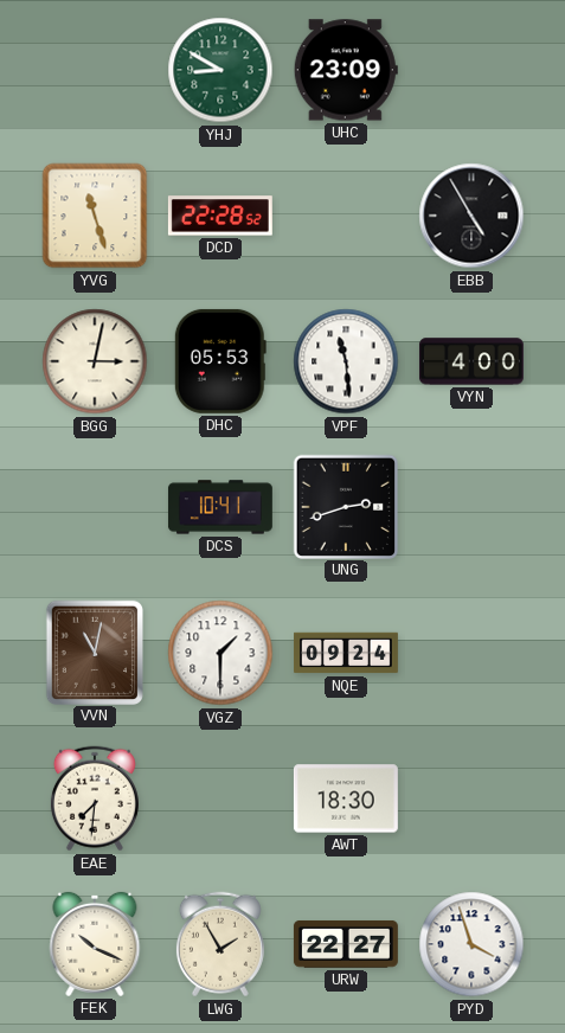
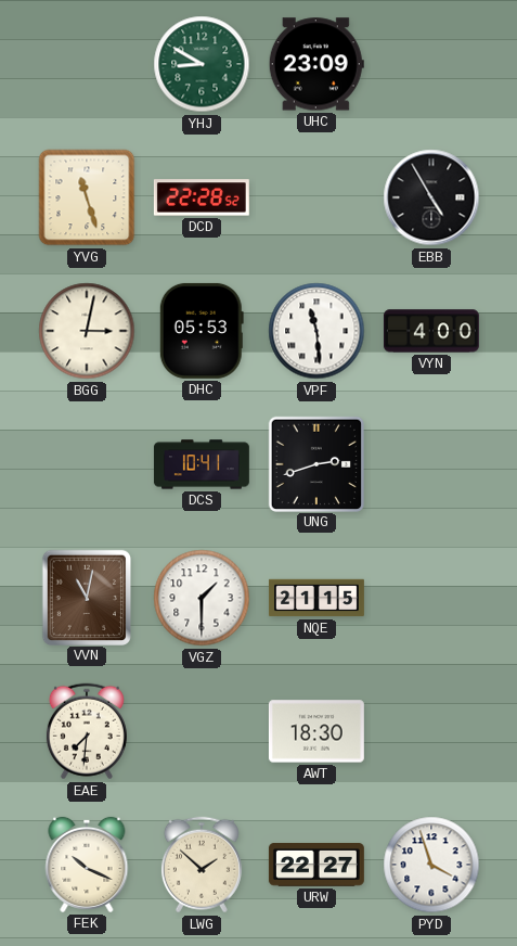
NQE: 09:24 -> 21:15 (318, 598)
LWG: 1:55 -> 1:52 (202, 865)
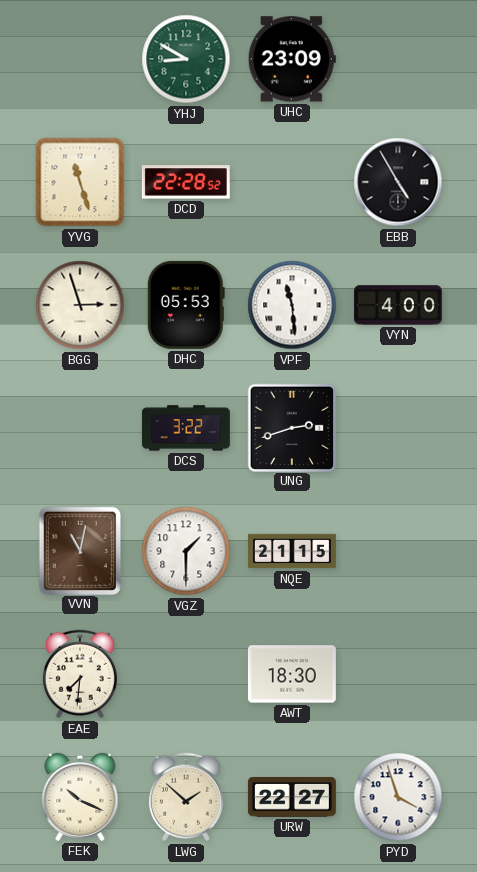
BGG: 3:02 -> 2:57 (80, 305)
DCS: 10:41 -> 3:22 (186, 428)
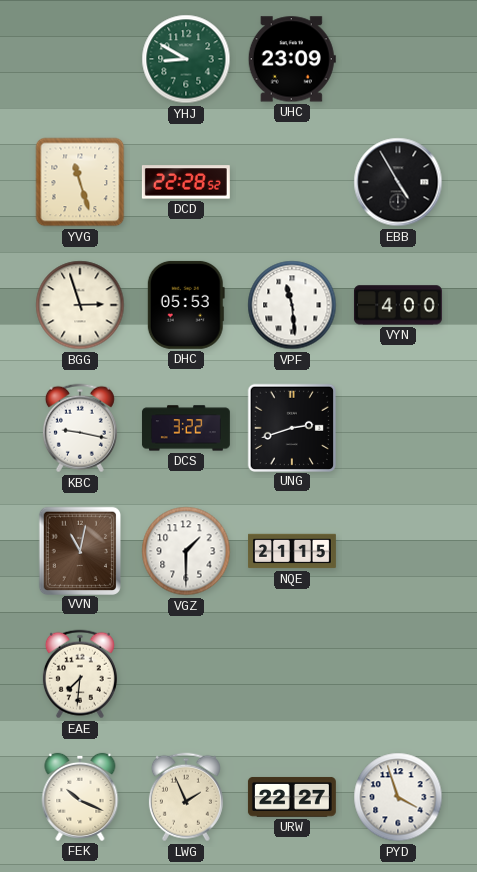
KBC: none -> 9:17 (80, 428)
AWT: 18:30 -> none (292, 674)
LWG: 1:52 -> 1:56 (186, 797)
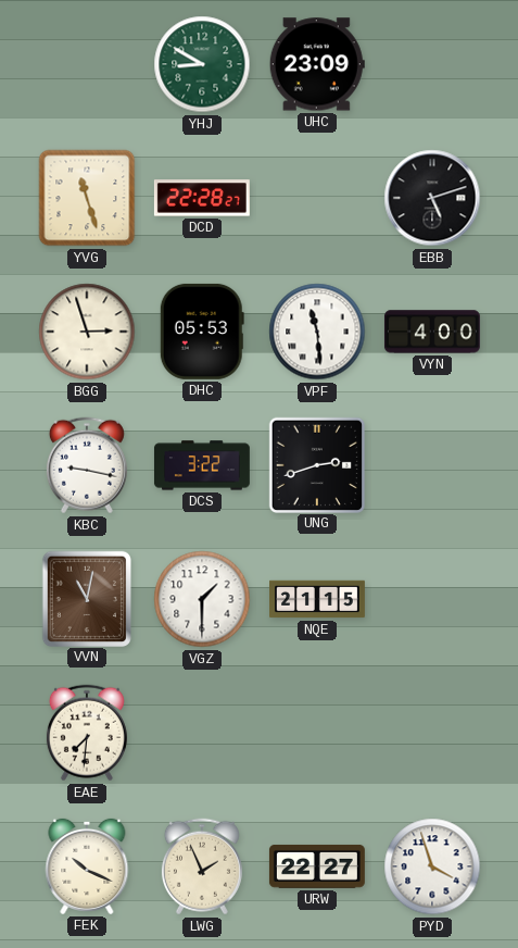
DCD: 22:28:52 -> 22:28:27 (202, 198)
EBB: 4:55 -> 5:12 (432, 198)
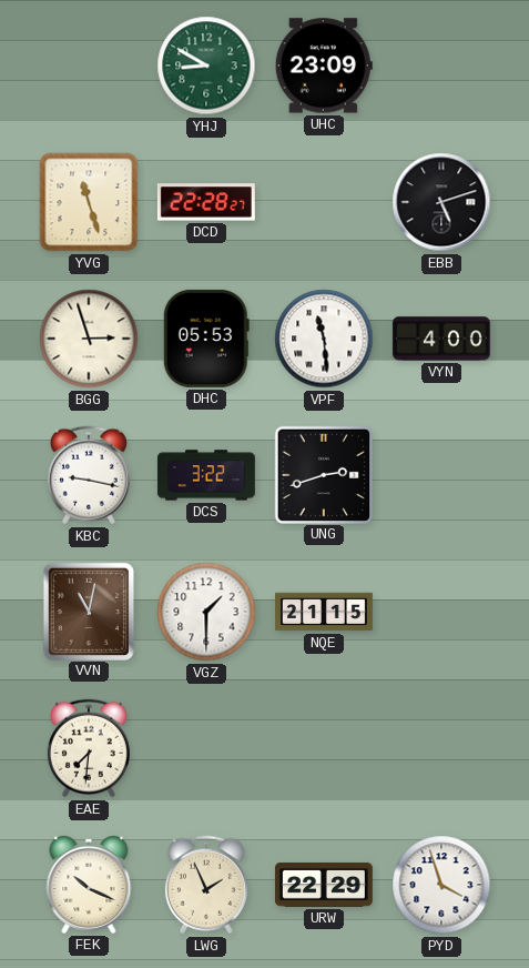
URW: 22:27 -> 22:29 (324, 885)
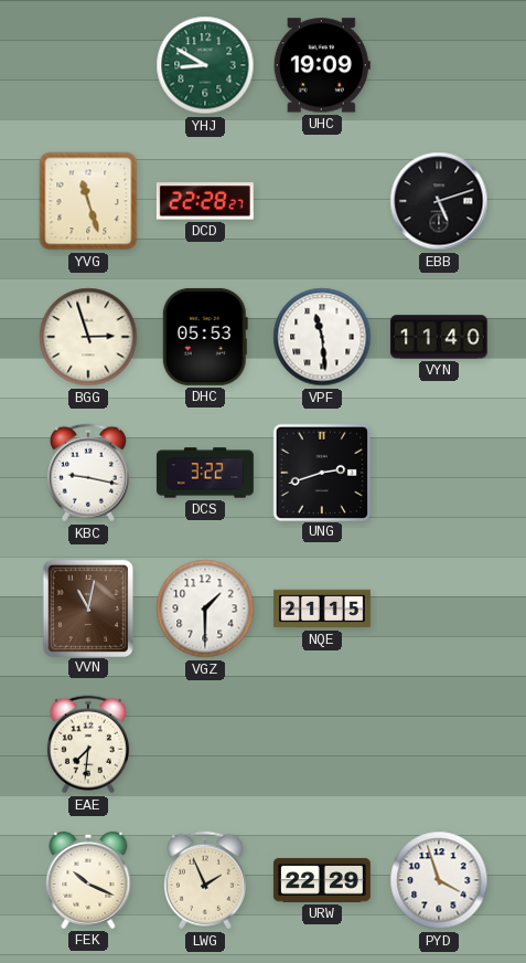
UHC: 23:09 -> 19:09 (322, 65)
VYN: 4:00 -> 11:40 (439, 337)
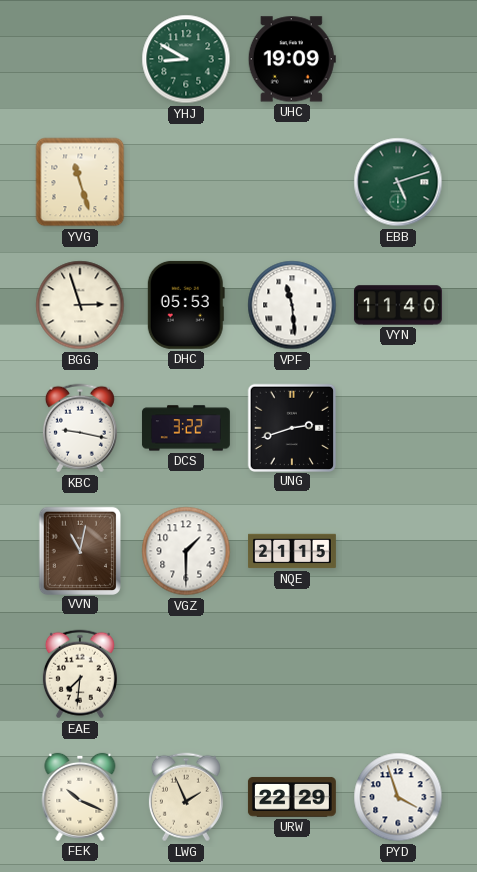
DCD: 22:28 -> none (205, 201)
EBB dial: black -> green (398, 182)
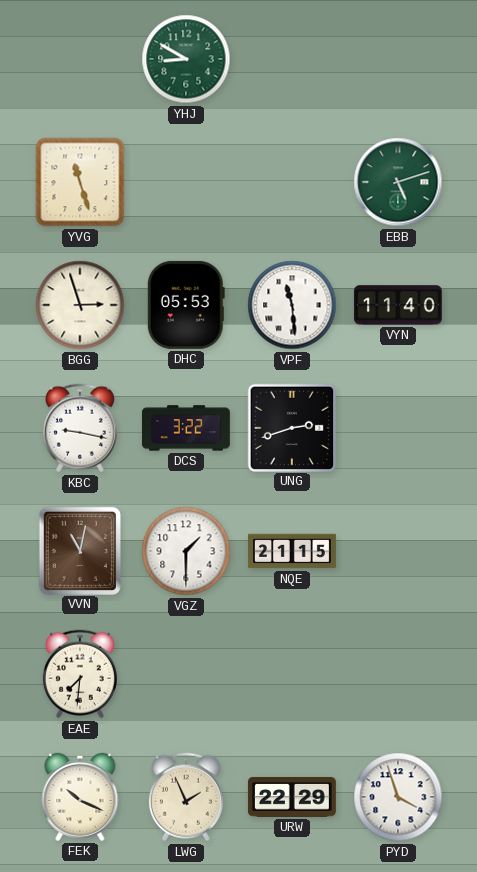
UHC: 19:09 -> none (292, 59)
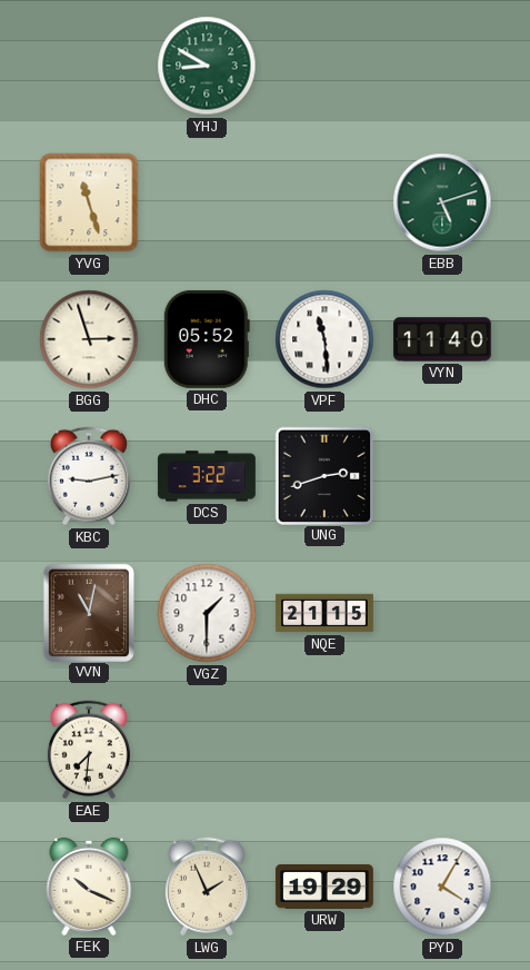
DHC: 05:53 -> 05:52 (207, 339)
KBC: 9:17 -> 9:13 (89, 476)
URW: 22:29 -> 19:29 (324, 887)
PYD: 3:57 -> 4:05 (442, 887)
